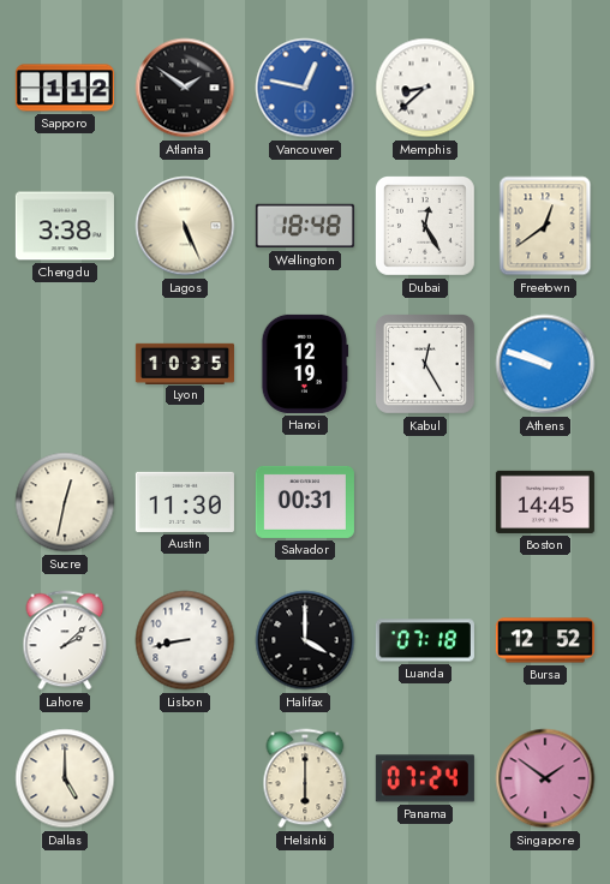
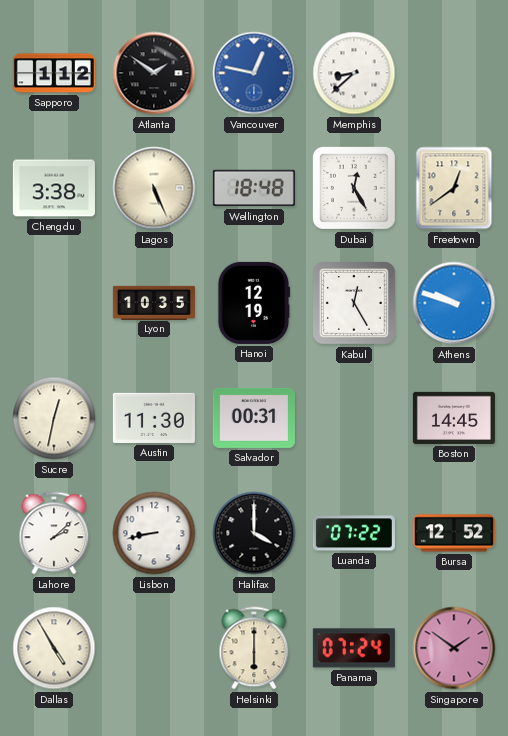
Luanda: 07:18 -> 07:22 (354, 533)
Dallas: 5:00 -> 4:55 (54, 648)
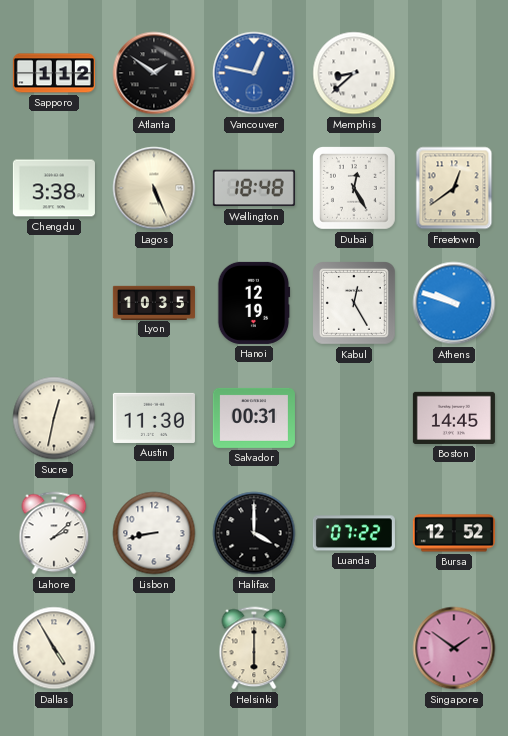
Panama: 07:24 -> none (354, 648)
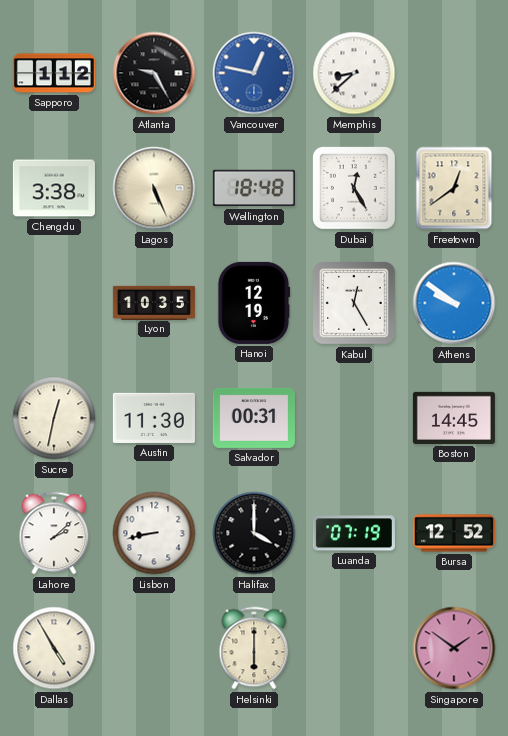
Atlanta: 1:51 -> 9:25 (154, 73)
Athens: 9:48 -> 9:51 (454, 303)
Luanda: 07:22 -> 07:19 (354, 533)
